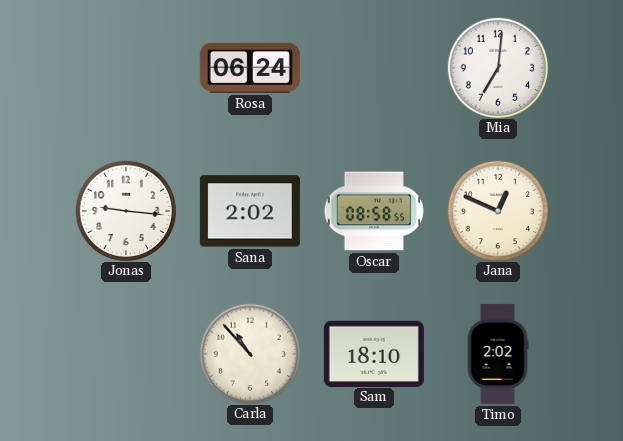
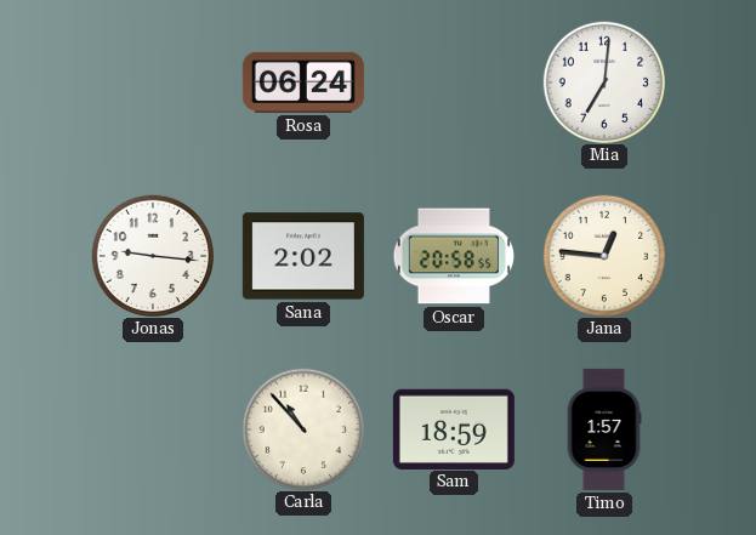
Oscar: 08:58 -> 20:58 (453, 256)
Jana: 12:49 -> 12:46 (603, 255)
Sam: 18:10 -> 18:59 (454, 428)
Timo: 2:02 -> 1:57 (604, 429)
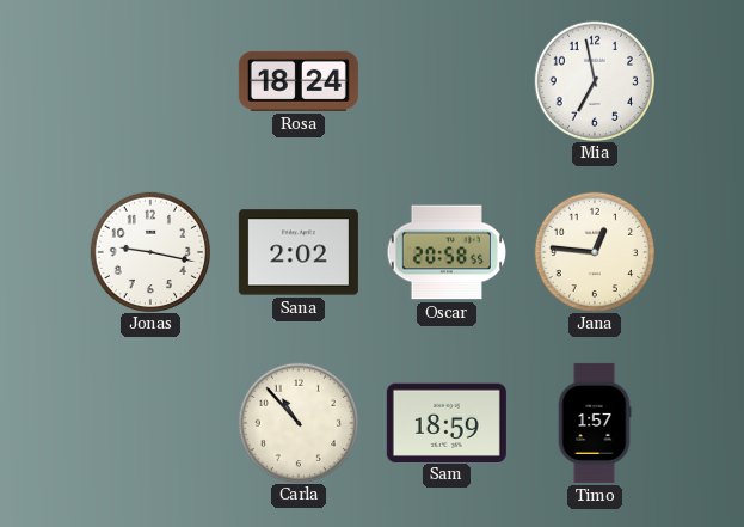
Rosa: 06:24 -> 18:24 (299, 81)
Mia: 7:01 -> 6:58 (594, 80)
Jonas: 9:16 -> 9:17 (149, 251)
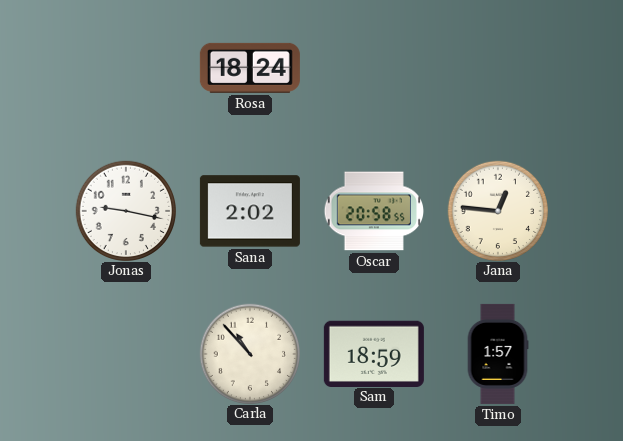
Mia: 6:58 -> none (594, 80)
